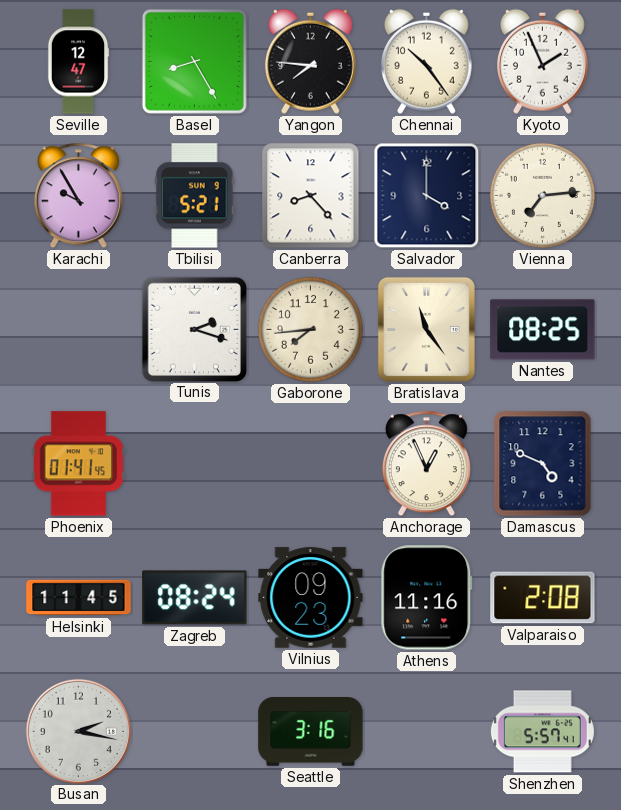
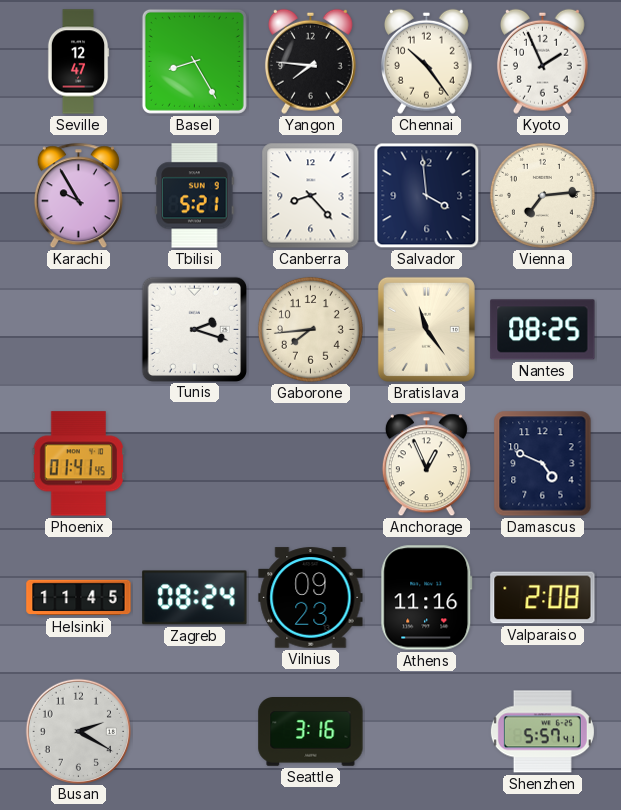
Salvador: 4:00 -> 3:59 (427, 196)
Busan: 2:17 -> 2:20 (78, 731)
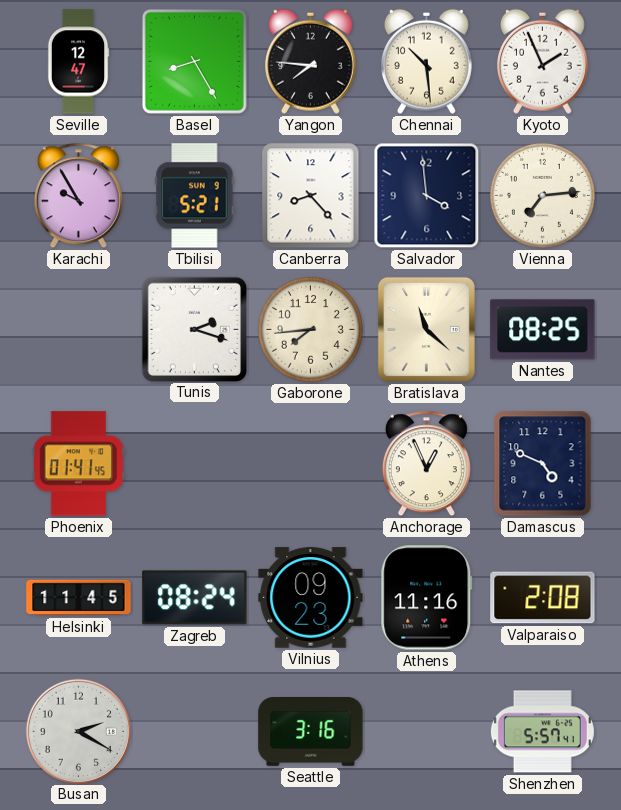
Chennai: 10:24 -> 10:29 (426, 61)
Bratislava: 11:24 -> 11:22 (426, 329)
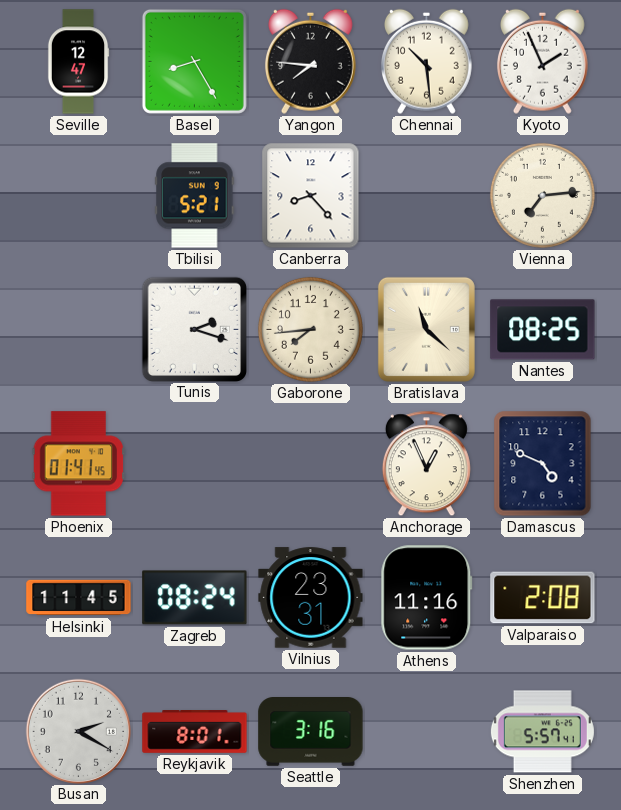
Karachi: 9:55 -> none (78, 196)
Salvador: 3:59 -> none (427, 196)
Vilnius: 09:23 -> 23:31 (311, 598)
Reykjavik: none -> 8:01 (195, 732)
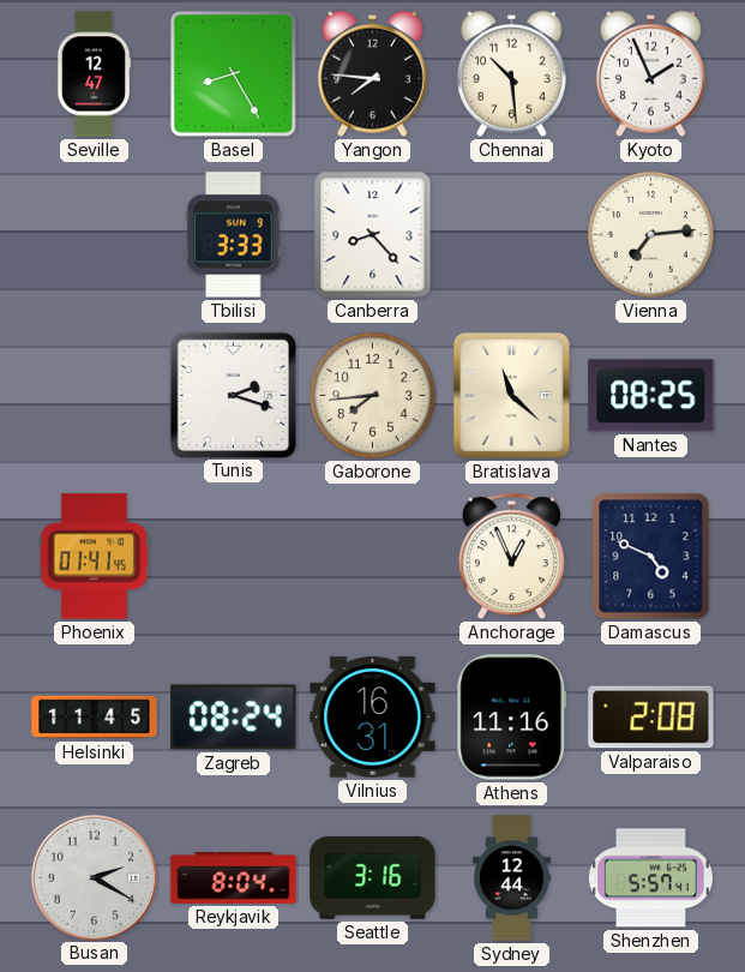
Tbilisi: 5:21 -> 3:33 (234, 235)
Vilnius: 23:31 -> 16:31 (373, 718)
Reykjavik: 8:01 -> 8:04 (234, 878)
Sydney: none -> 12:44 (512, 878)
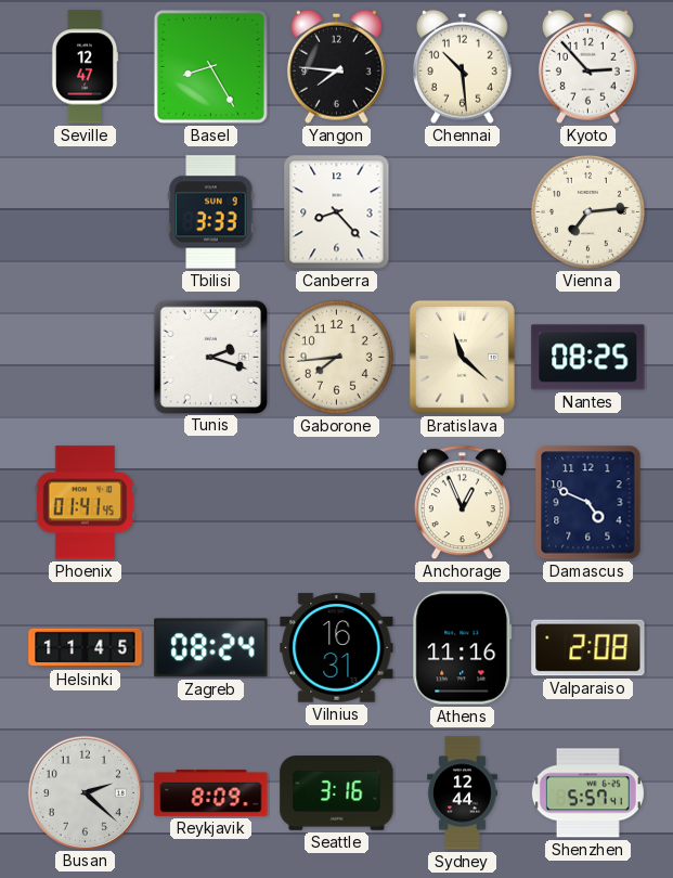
Kyoto: 1:56 -> 2:53 (587, 66)
Busan: 2:20 -> 2:22 (85, 792)
Reykjavik: 8:04 -> 8:09 (211, 793)
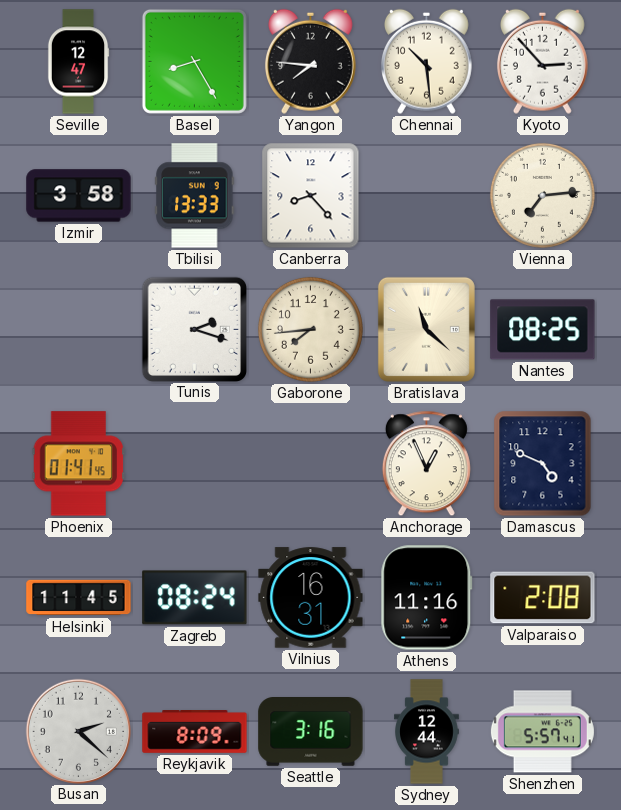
Izmir: none -> 3:58 (79, 196)
Tbilisi: 3:33 -> 13:33 (195, 196)
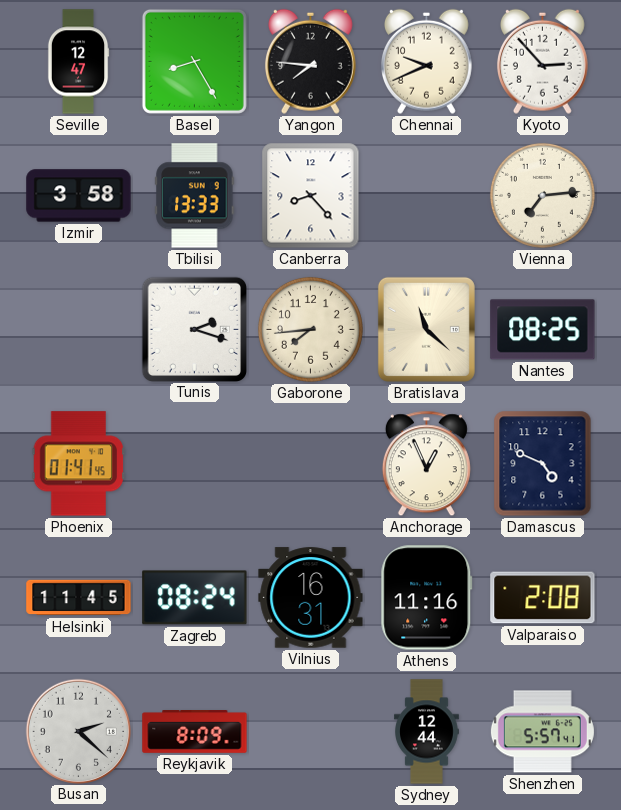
Chennai: 10:29 -> 9:41 (426, 61)
Seattle: 3:16 -> none (311, 732)
